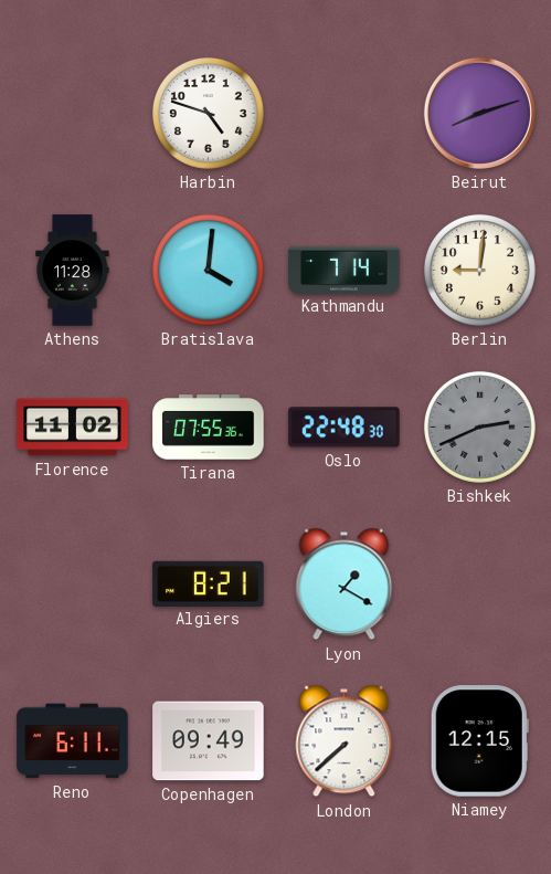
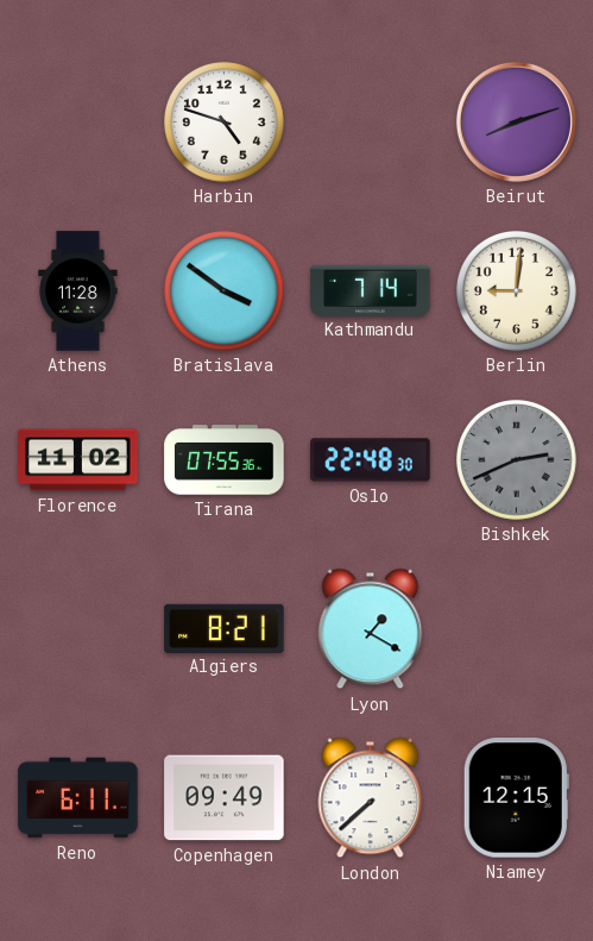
Bratislava: 4:01 -> 3:51 (223, 290)
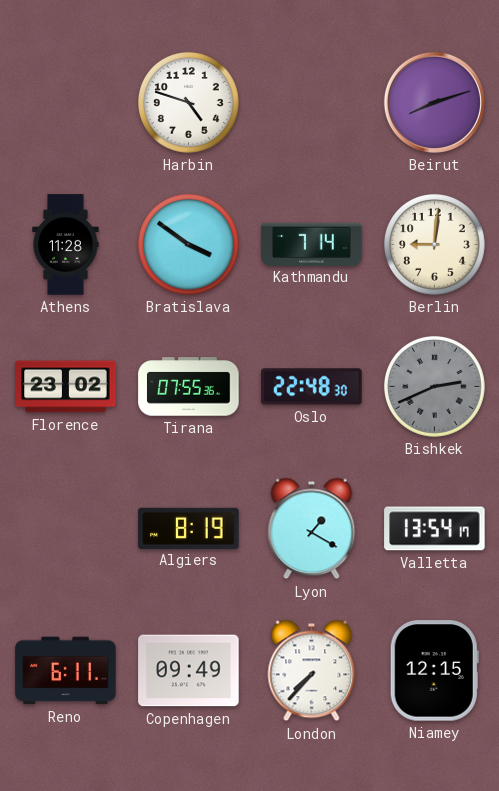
Florence: 11:02 -> 23:02 (66, 387)
Algiers: 8:21 -> 8:19 (189, 528)
Valletta: none -> 13:54 (435, 529)
London: 7:38 -> 7:37 (312, 671)
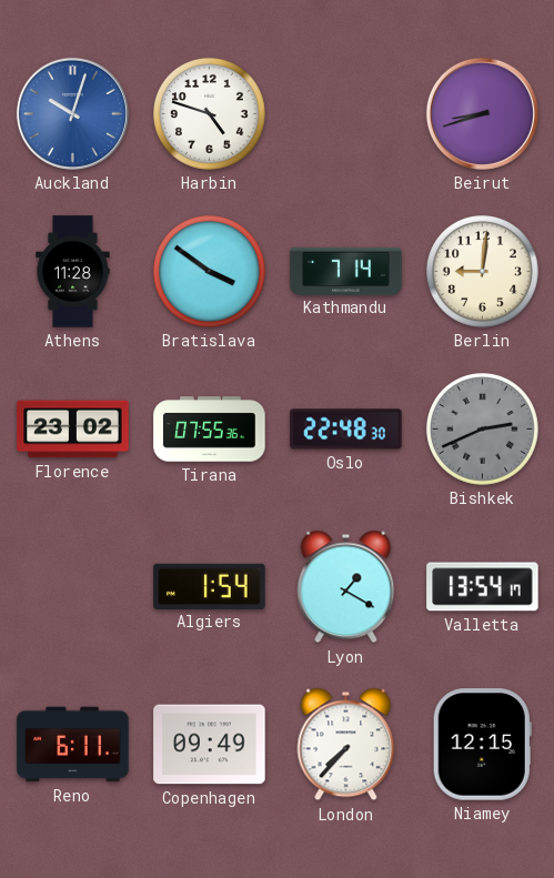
Auckland: none -> 10:03 (72, 113)
Beirut: 8:12 -> 8:42 (482, 113)
Algiers: 8:19 -> 1:54 (210, 586)
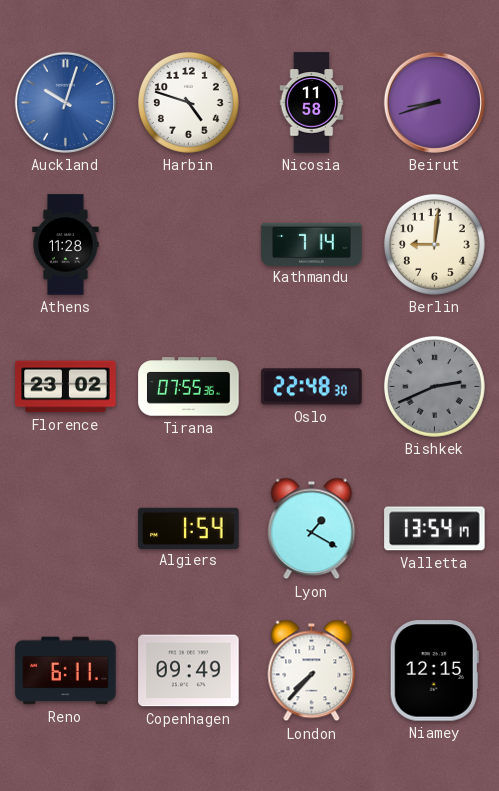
Nicosia: none -> 11:58 (312, 103)
Bratislava: 3:51 -> none (209, 271)
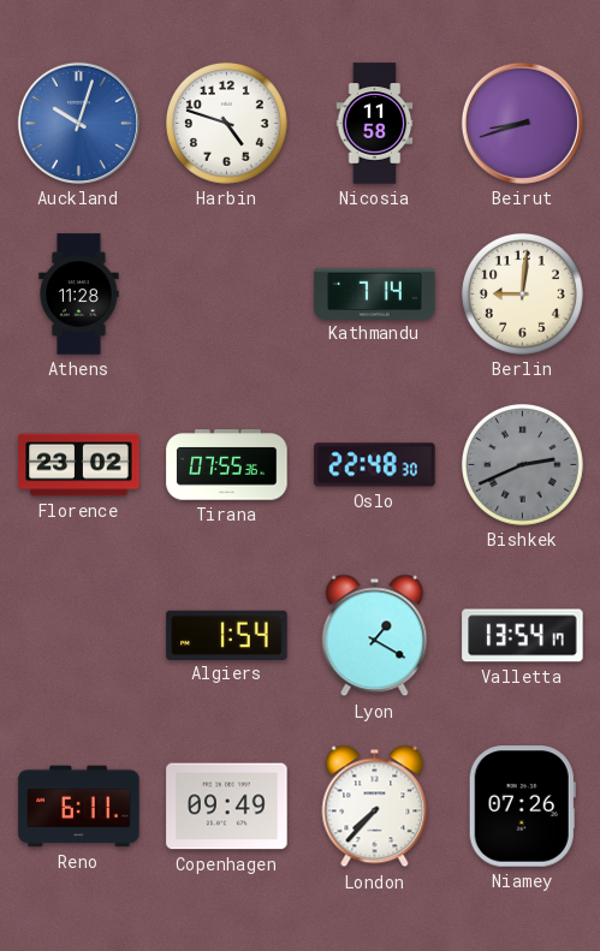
Niamey: 12:15 -> 07:26 (522, 807)
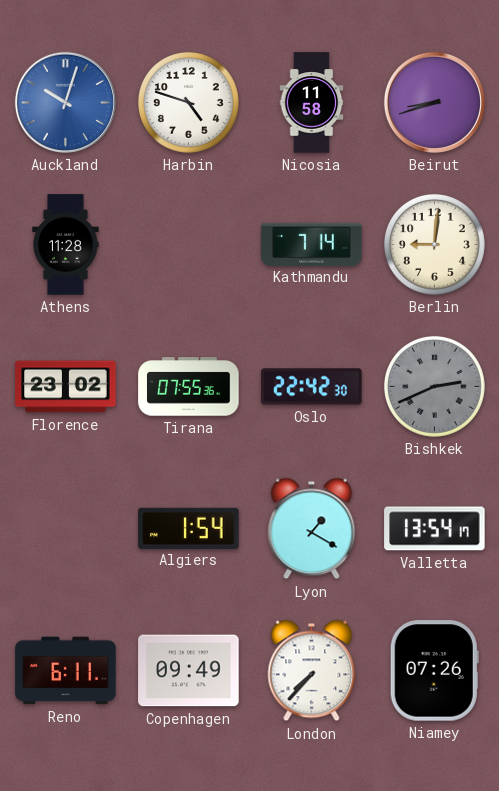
Oslo: 22:48 -> 22:42 (312, 387)
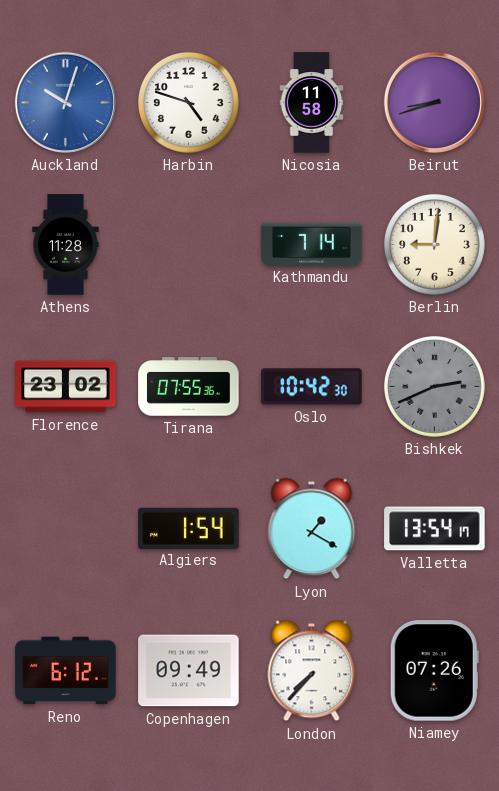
Oslo: 22:42 -> 10:42 (312, 387)
Reno: 6:11 -> 6:12 (66, 671)
